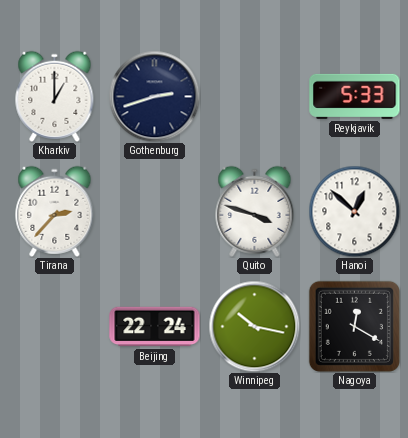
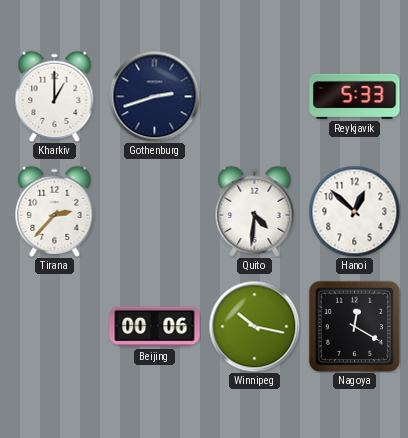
Quito: 3:48 -> 4:31 (255, 211)
Beijing: 22:24 -> 00:06 (155, 327)
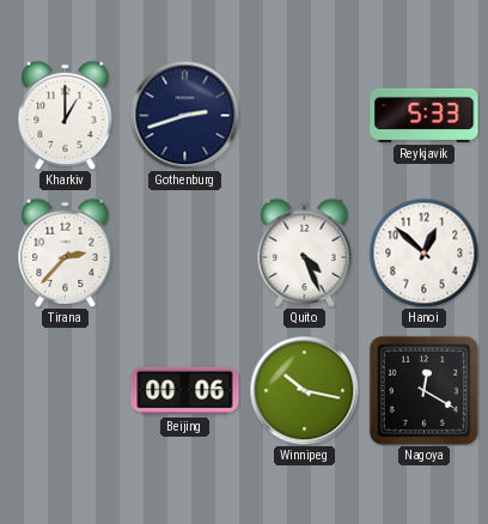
Quito: 4:31 -> 4:26 (305, 252)
